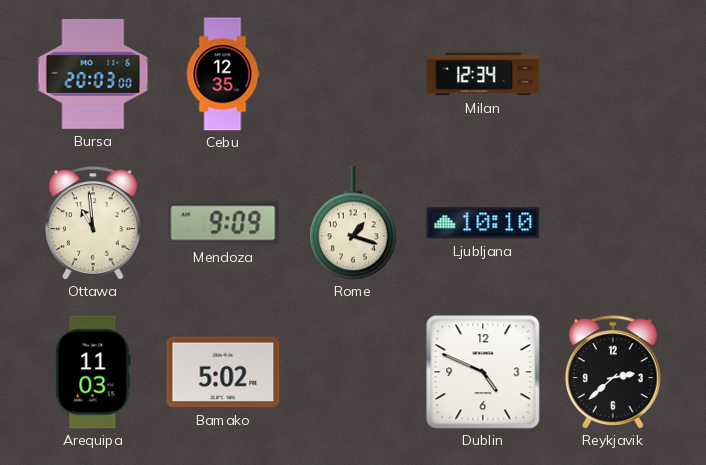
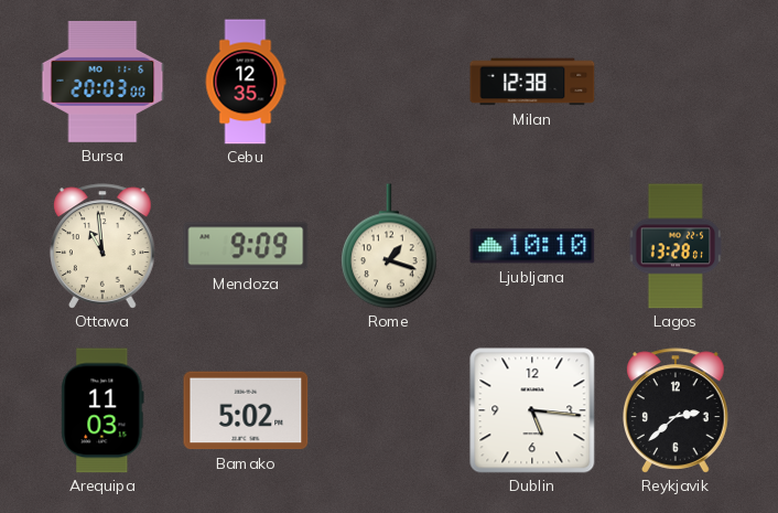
Milan: 12:34 -> 12:38 (532, 82)
Lagos: none -> 13:28 (676, 246)
Dublin: 4:49 -> 5:16 (532, 410)
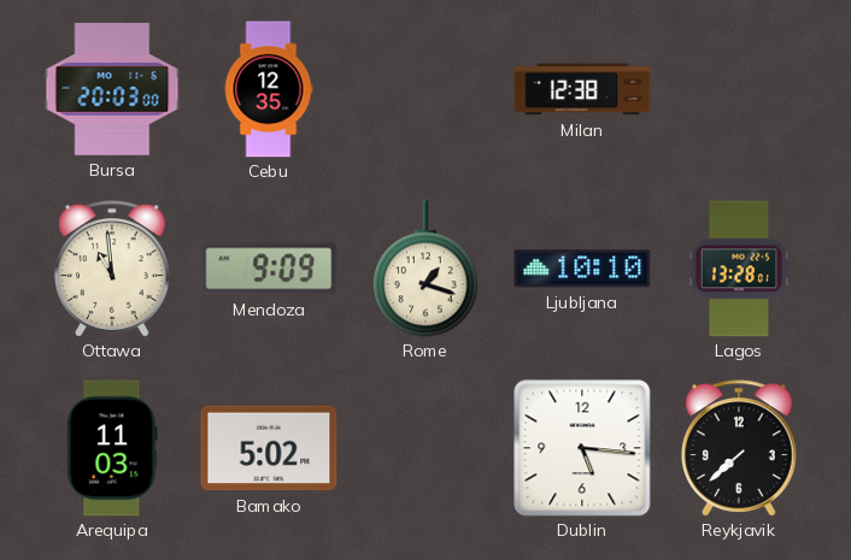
Reykjavik: 2:38 -> 7:38 (739, 448)
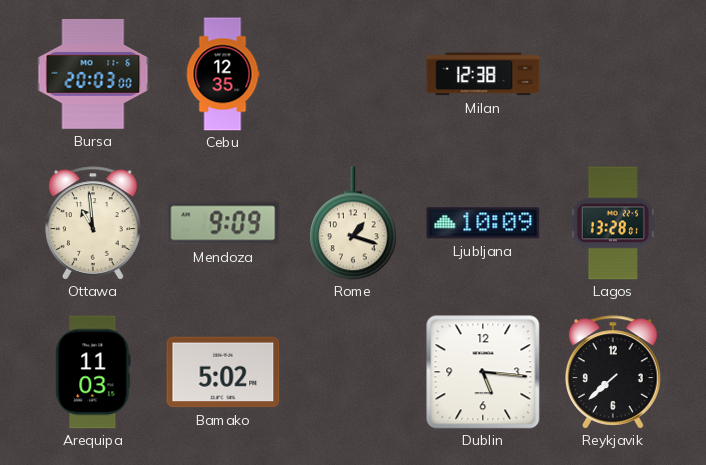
Ljubljana: 10:10 -> 10:09 (483, 223)
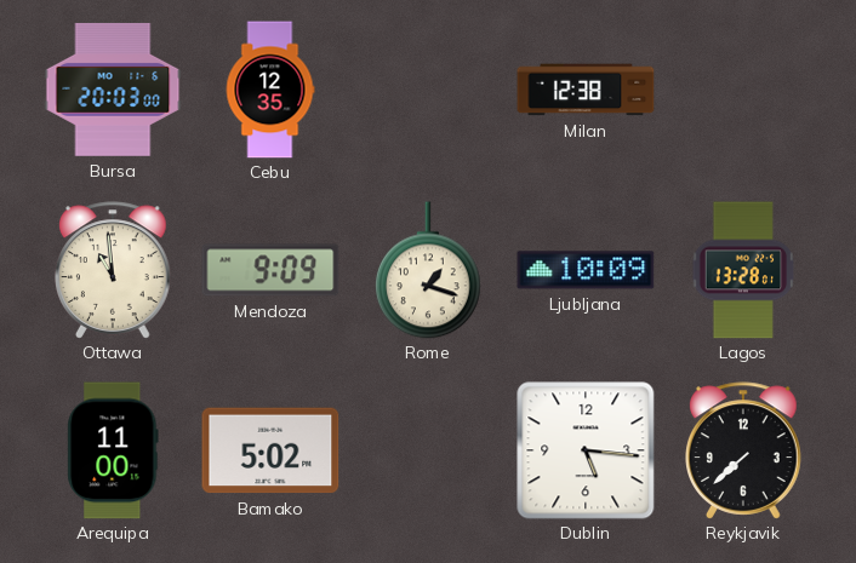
Arequipa: 11:03 -> 11:00 (113, 450)
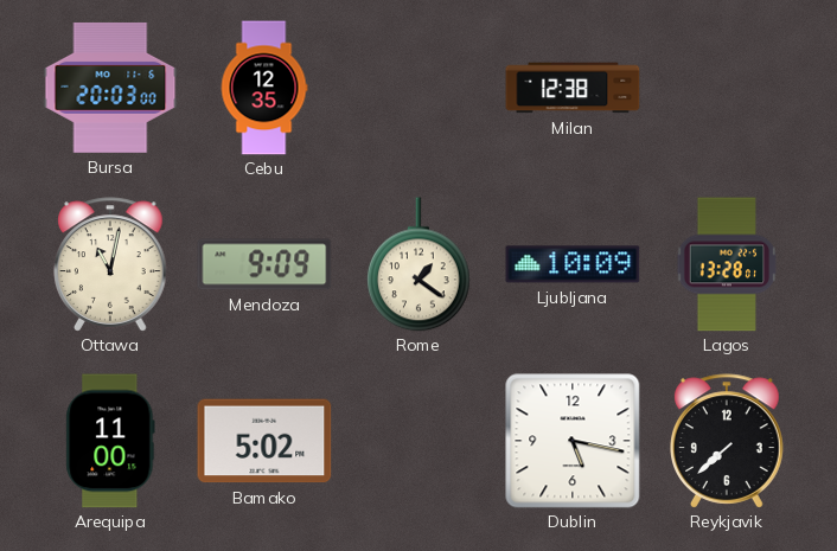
Ottawa: 10:59 -> 11:02 (110, 264)
Rome: 1:18 -> 1:21 (420, 264)
Dublin: 5:16 -> 5:17 (573, 441)
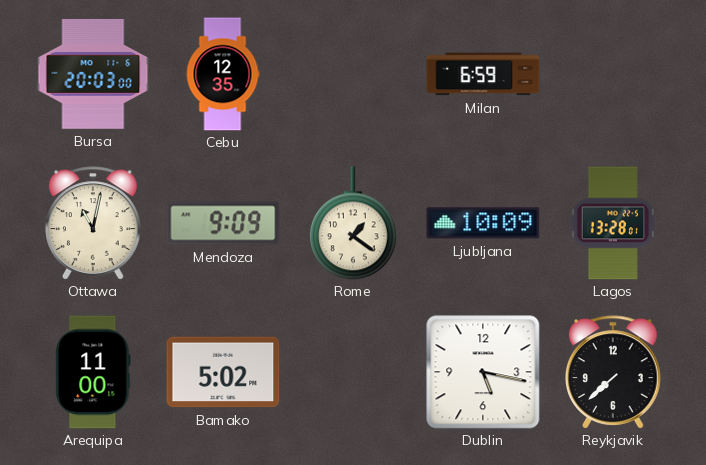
Milan: 12:38 -> 6:59 (483, 74)
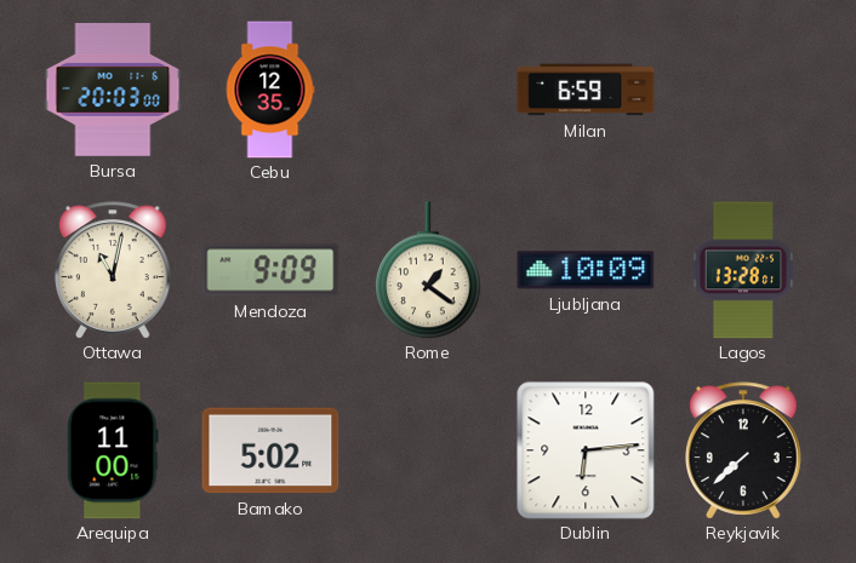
Dublin: 5:17 -> 6:14 (586, 450)
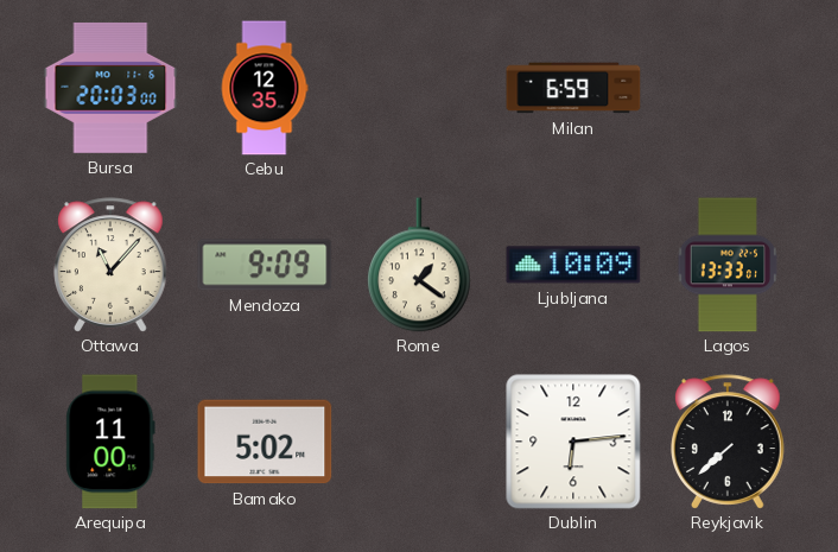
Ottawa: 11:02 -> 11:07 (110, 265)
Lagos: 13:28 -> 13:33 (728, 265)
